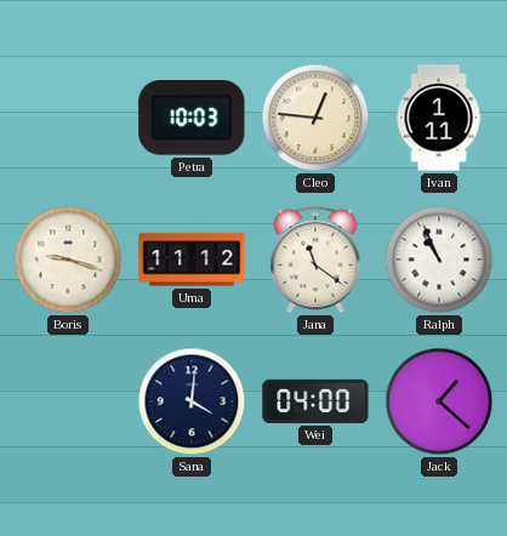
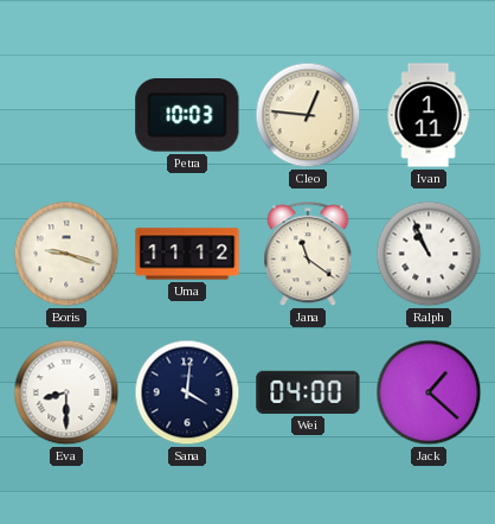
Eva: none -> 8:30 (66, 392)
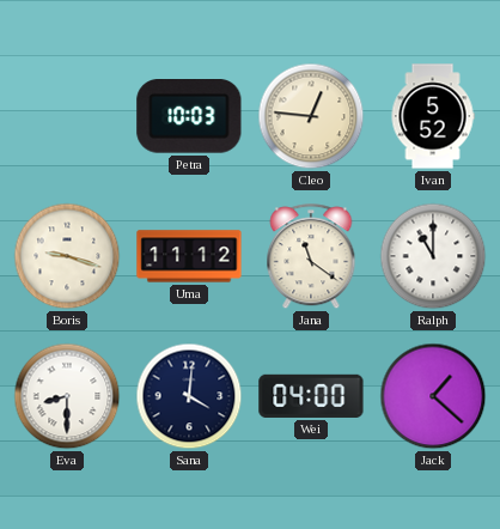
Ivan: 1:11 -> 5:52 (433, 116)
Ralph: 10:56 -> 11:00 (433, 256)
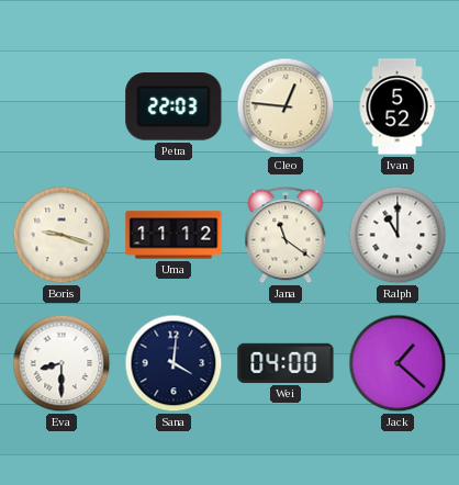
Petra: 10:03 -> 22:03 (173, 108)
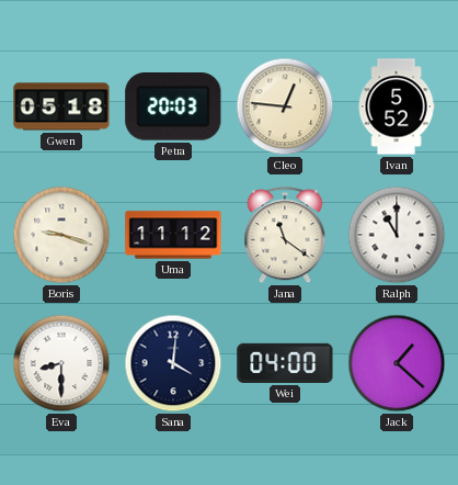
Gwen: none -> 05:18 (61, 106)
Petra: 22:03 -> 20:03 (173, 108)
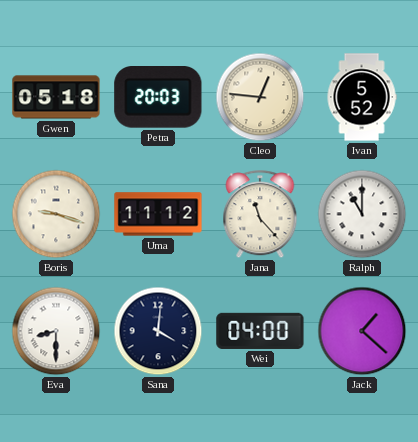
Jana: 11:21 -> 11:23 (260, 215)
